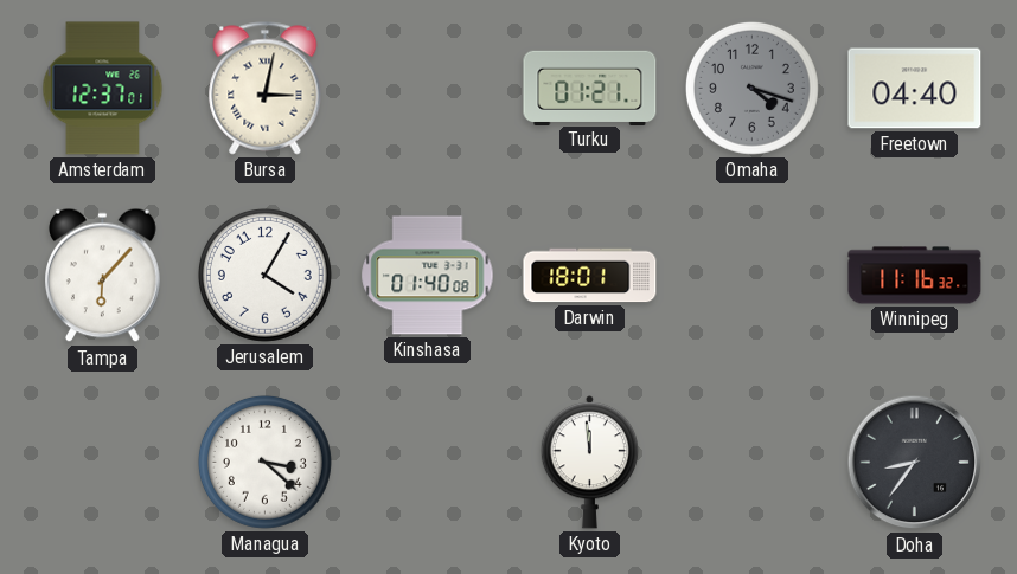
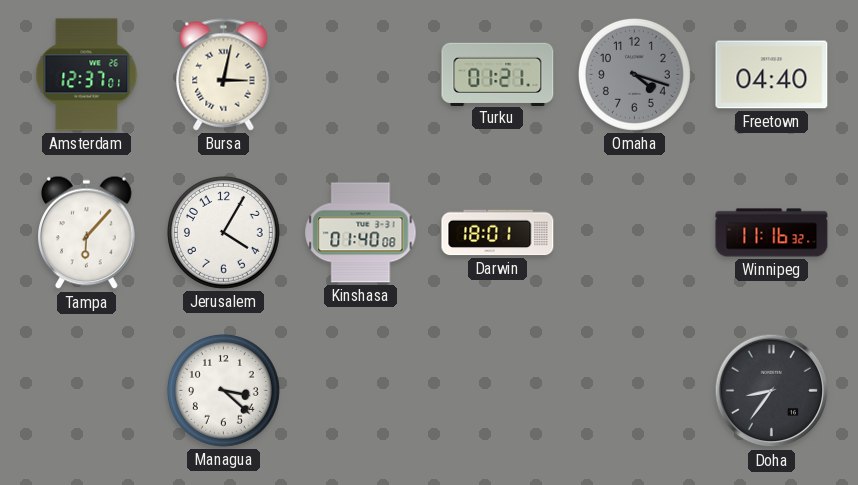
Kyoto: 11:59 -> none (589, 463)
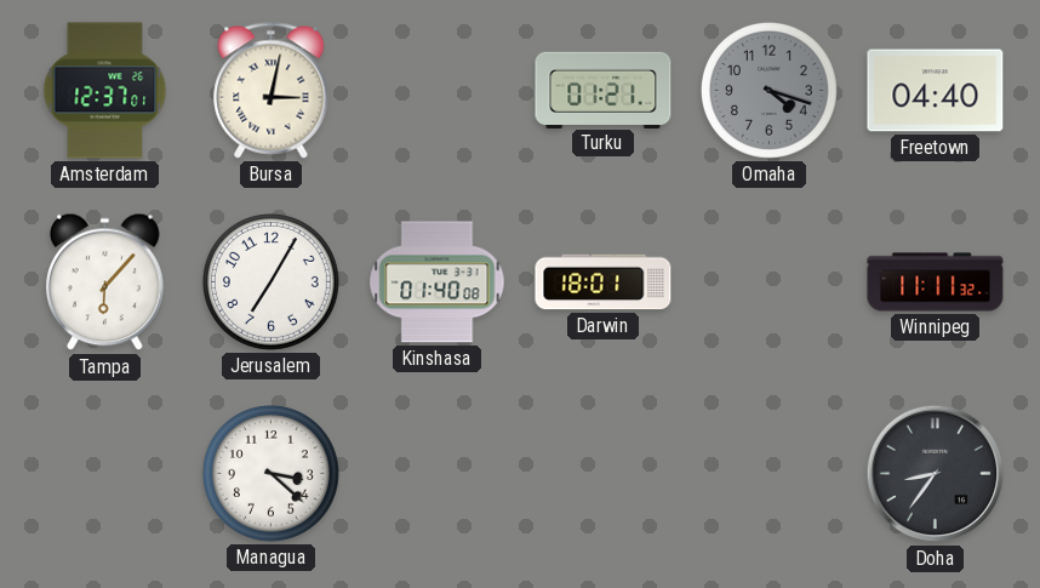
Jerusalem: 4:05 -> 7:05 (270, 281)
Winnipeg: 11:16 -> 11:11 (936, 282)
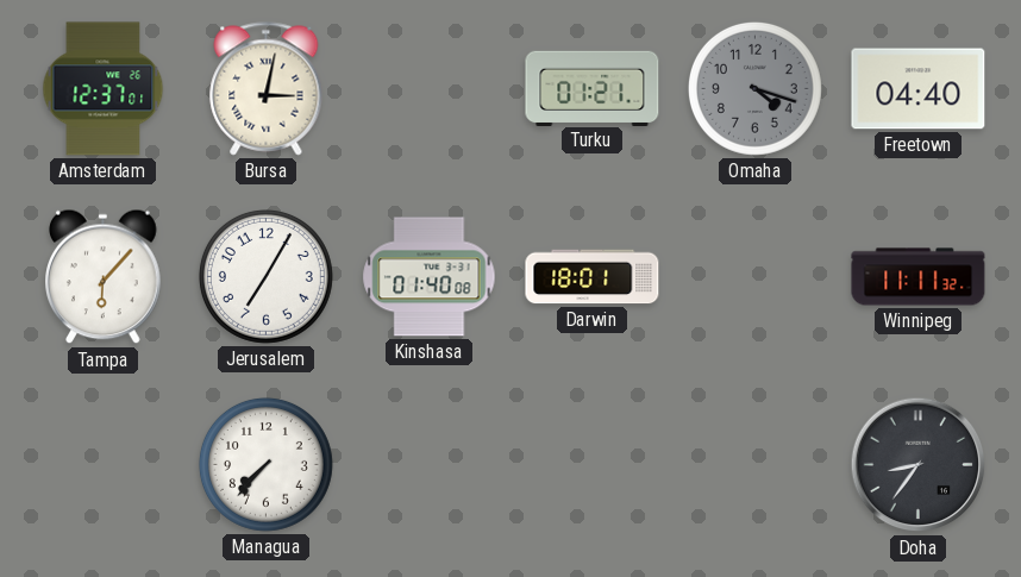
Managua: 3:22 -> 7:37 (265, 464)
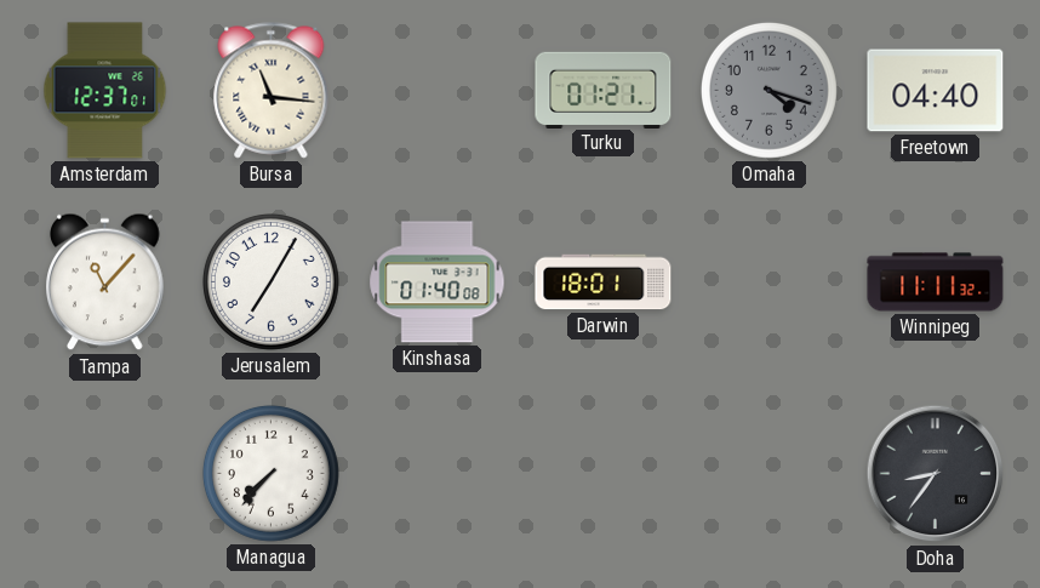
Bursa: 3:02 -> 11:16 (272, 91)
Tampa: 6:07 -> 11:07 (105, 282)
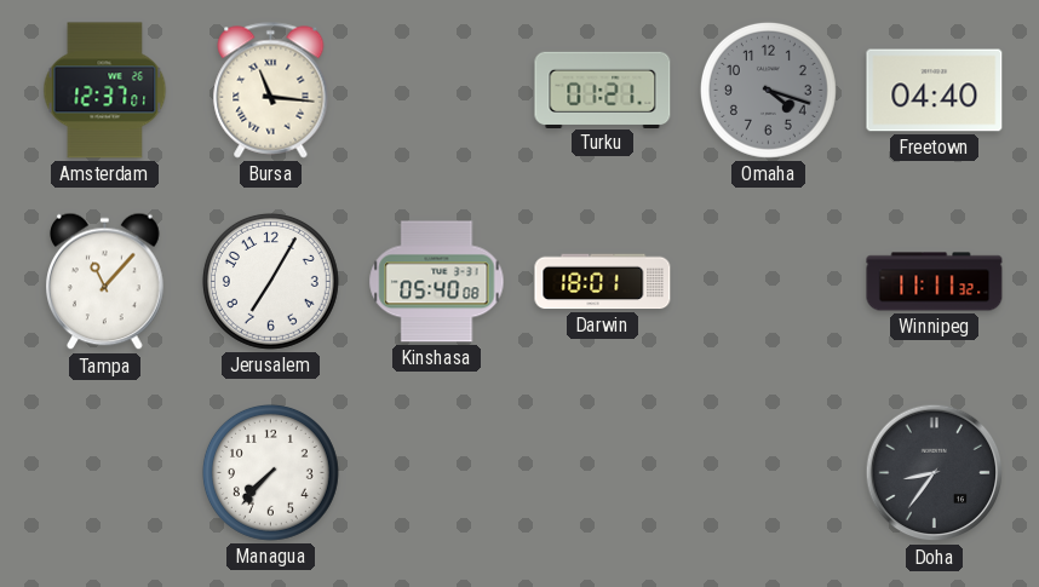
Kinshasa: 01:40 -> 05:40 (437, 282)
